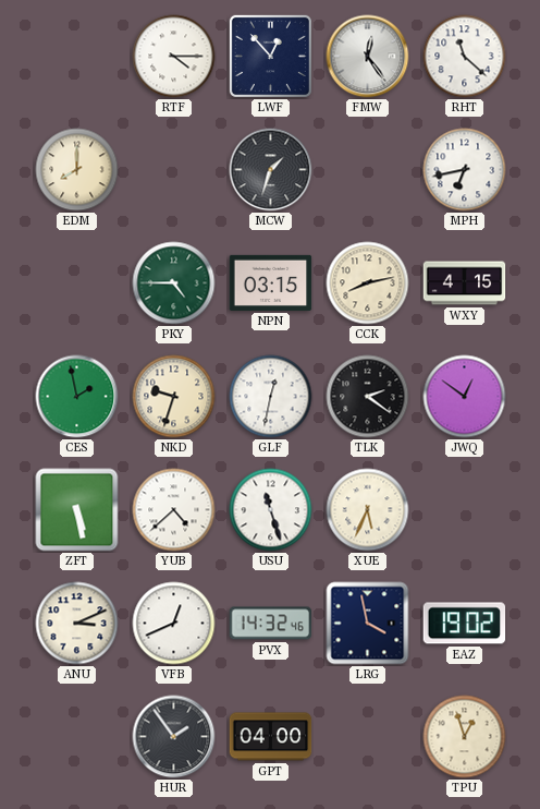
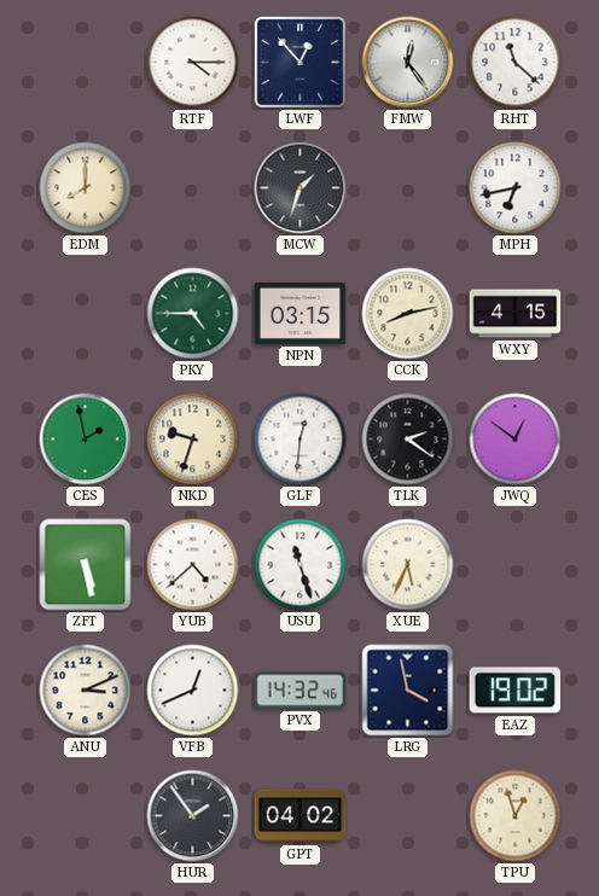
GLF: 12:32 -> 12:31 (301, 440)
GPT: 04:00 -> 04:02 (301, 816)
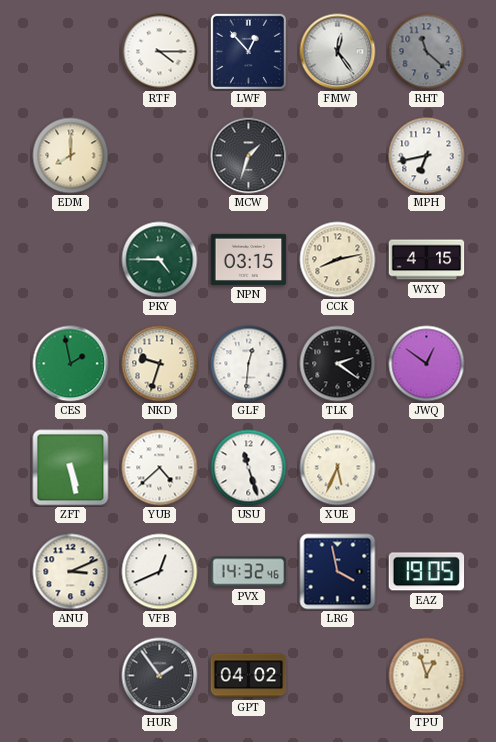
RHT dial: white -> grey (427, 52)
EAZ: 19:02 -> 19:05 (427, 572)
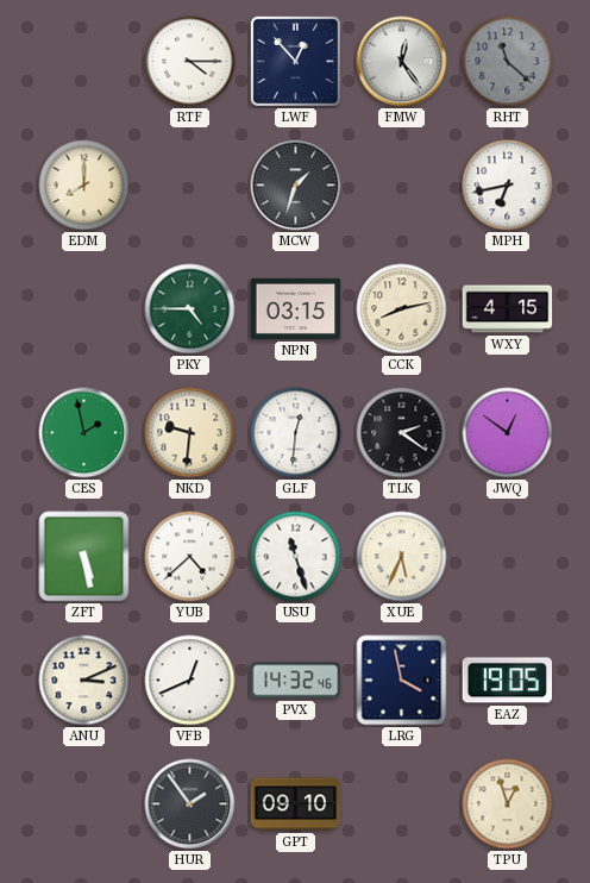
NKD: 9:33 -> 9:31 (190, 433)
GPT: 04:02 -> 09:10 (296, 804)
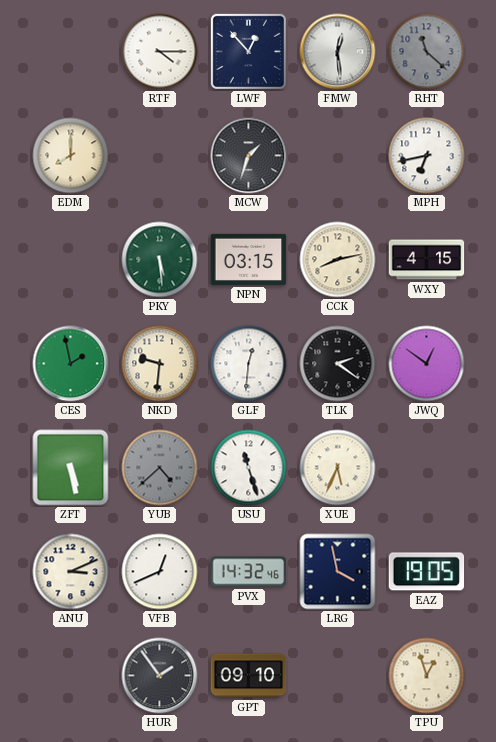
FMW: 12:24 -> 12:29 (338, 52)
PKY: 4:45 -> 5:29 (160, 260)
YUB dial: white -> grey (160, 468)
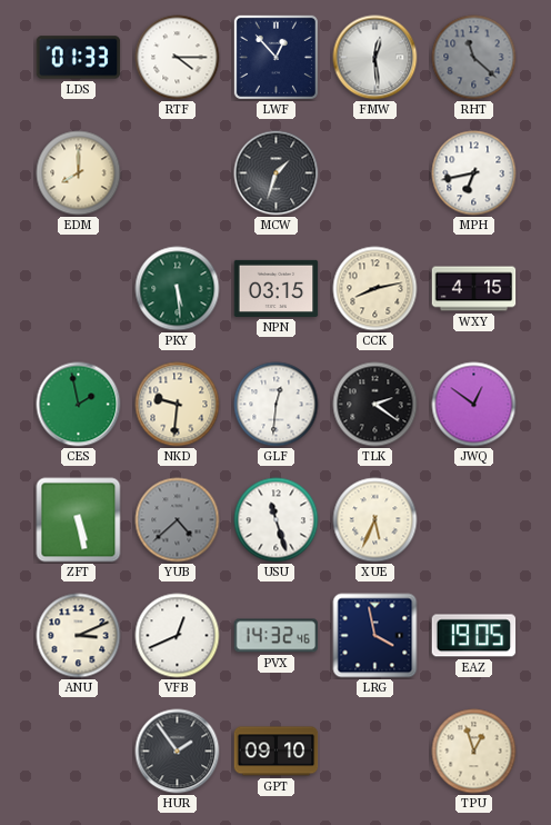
LDS: none -> 01:33 (79, 58)
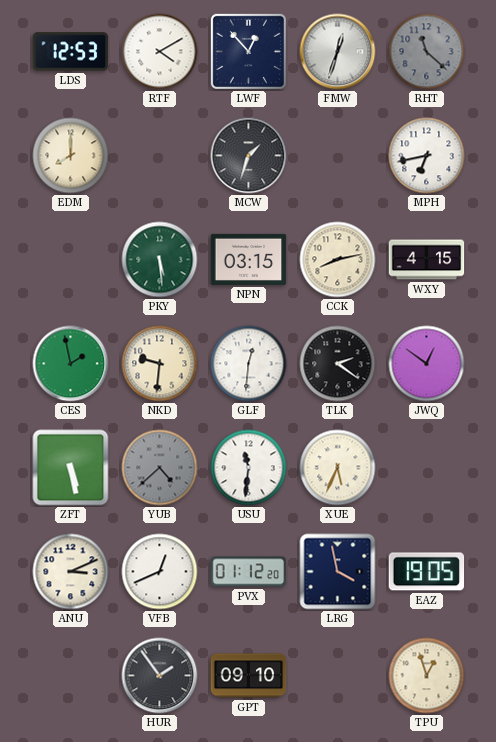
LDS: 01:33 -> 12:53 (71, 52)
RTF: 4:15 -> 4:10 (160, 52)
FMW: 12:29 -> 12:33 (338, 52)
USU: 11:27 -> 11:31 (249, 468)
PVX: 14:32 -> 01:12 (249, 572)
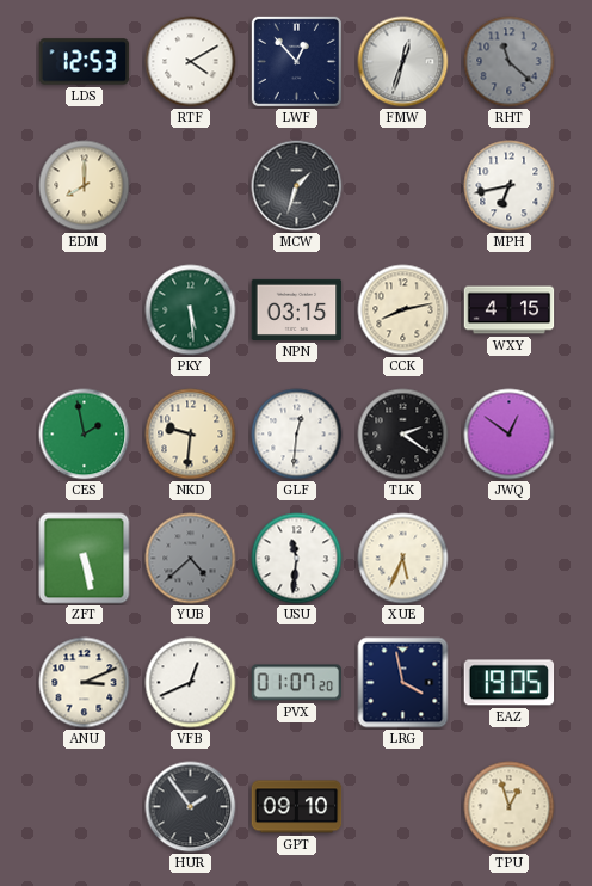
PVX: 01:12 -> 01:07 (297, 683)
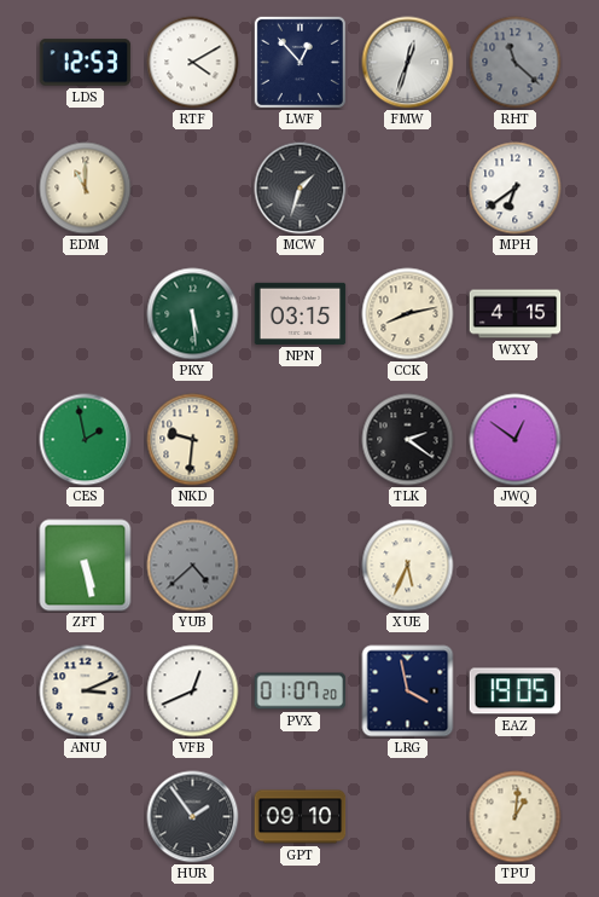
EDM: 8:00 -> 11:00 (86, 189)
MPH: 6:43 -> 6:39 (516, 189)
GLF: 12:31 -> none (297, 435)
USU: 11:31 -> none (297, 559)
TPU: 12:57 -> 1:01 (516, 817)
